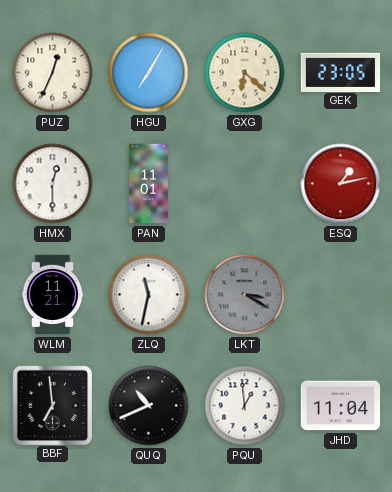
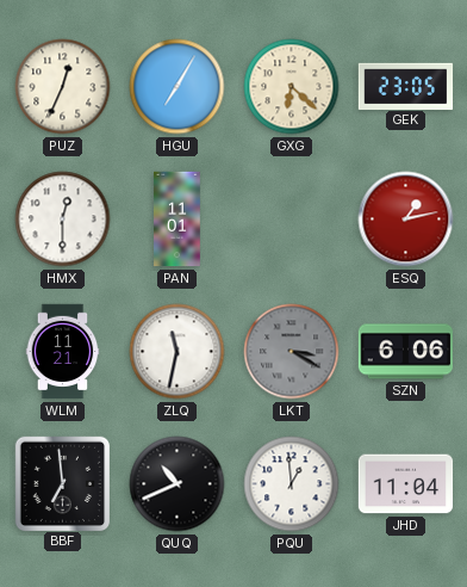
SZN: none -> 6:06 (406, 352)
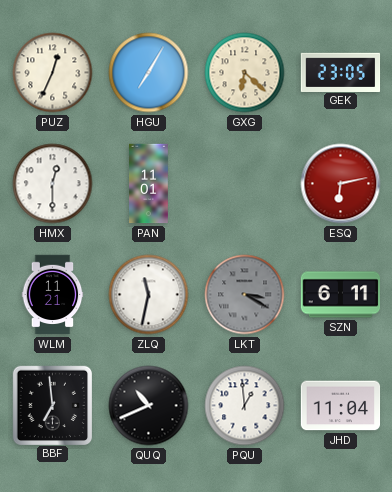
ESQ: 1:13 -> 6:13 (341, 184)
SZN: 6:06 -> 6:11 (341, 295)
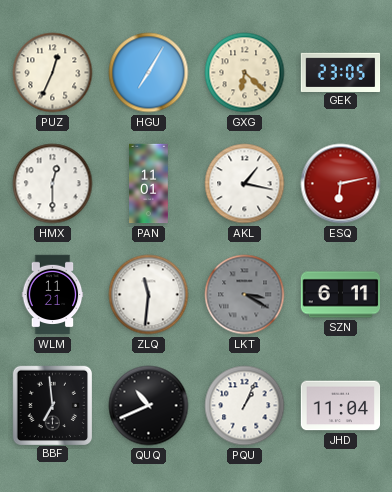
AKL: none -> 1:17 (245, 184)
ZLQ: 11:32 -> 11:31 (149, 295)
PQU: 12:59 -> 1:04 (245, 406)
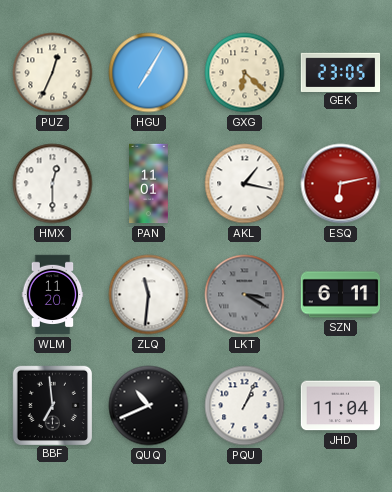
WLM: 11:21 -> 11:20 (53, 295)
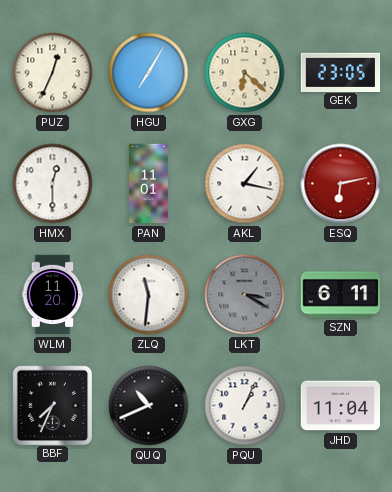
BBF: 6:59 -> 7:34 (52, 405)
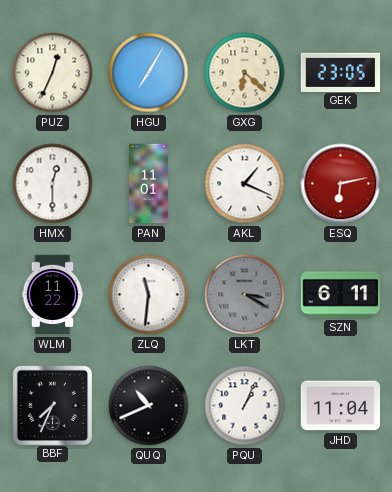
AKL: 1:17 -> 1:19 (245, 184)
WLM: 11:20 -> 11:22 (53, 295)
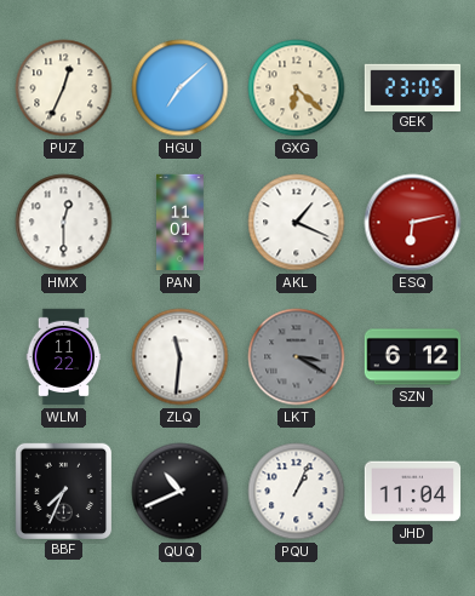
HGU: 7:05 -> 7:08 (181, 88)
SZN: 6:11 -> 6:12 (413, 357)
